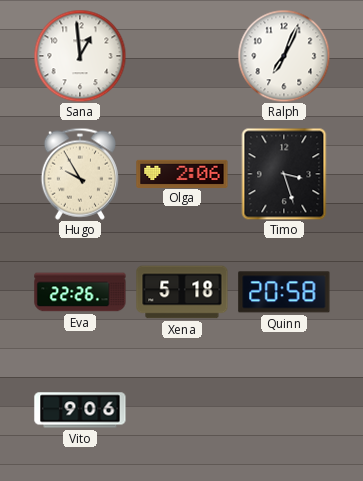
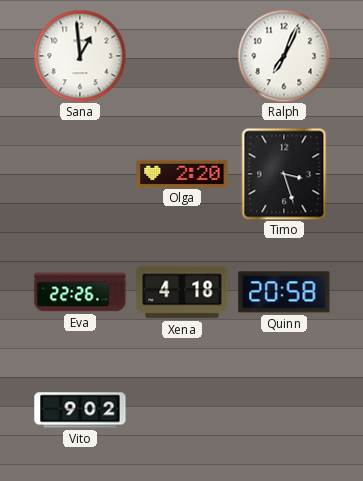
Hugo: 9:55 -> none (80, 174)
Olga: 2:06 -> 2:20 (182, 173)
Xena: 5:18 -> 4:18 (182, 292)
Vito: 9:06 -> 9:02 (80, 410)
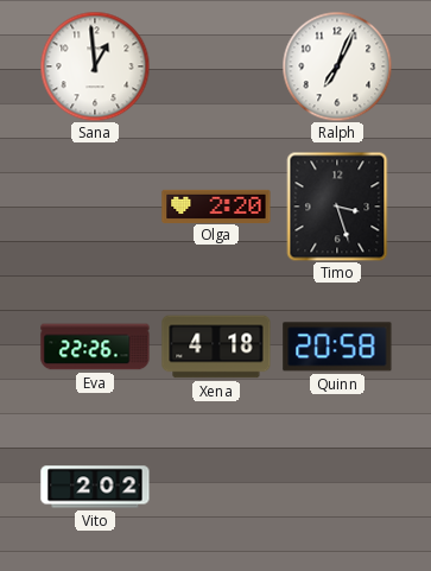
Vito: 9:02 -> 2:02 (95, 487)
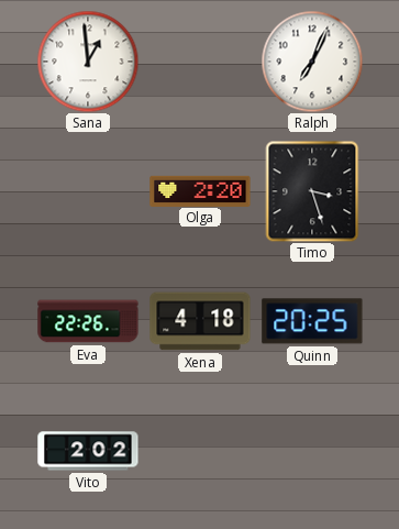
Quinn: 20:58 -> 20:25 (312, 321)
